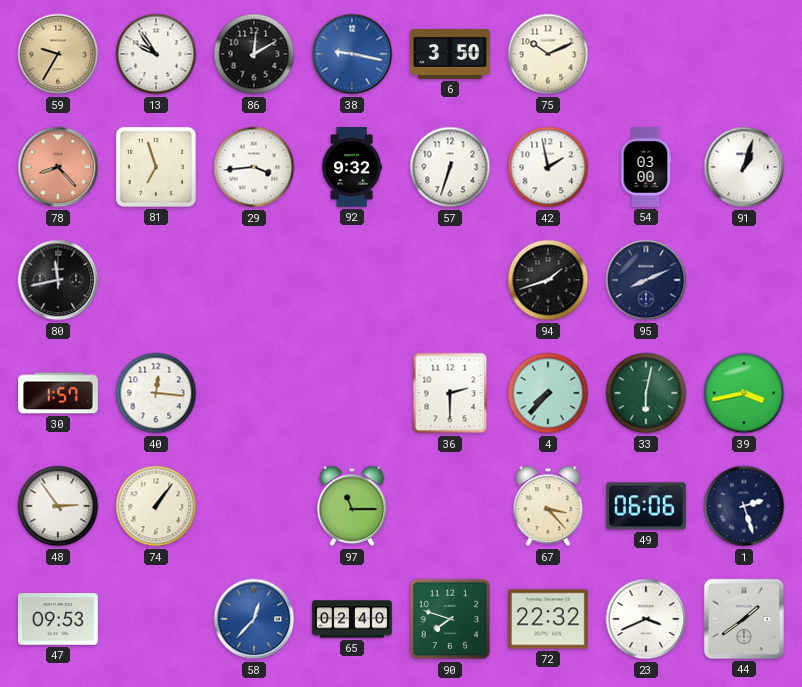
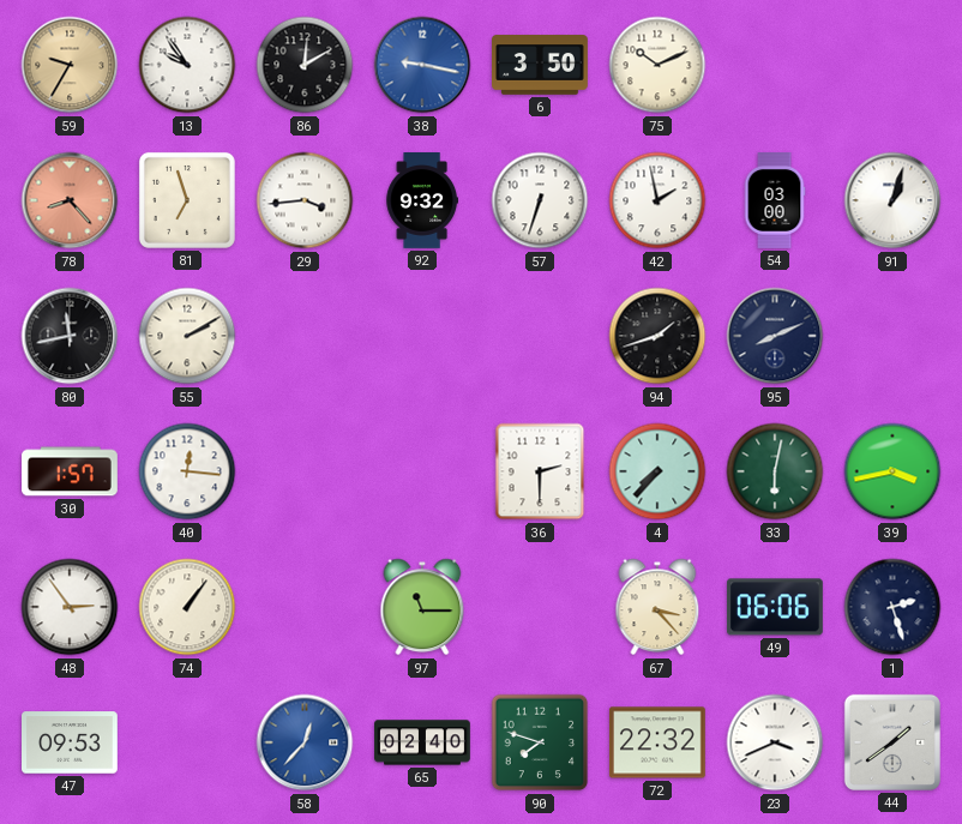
55: none -> 2:10 (187, 336)
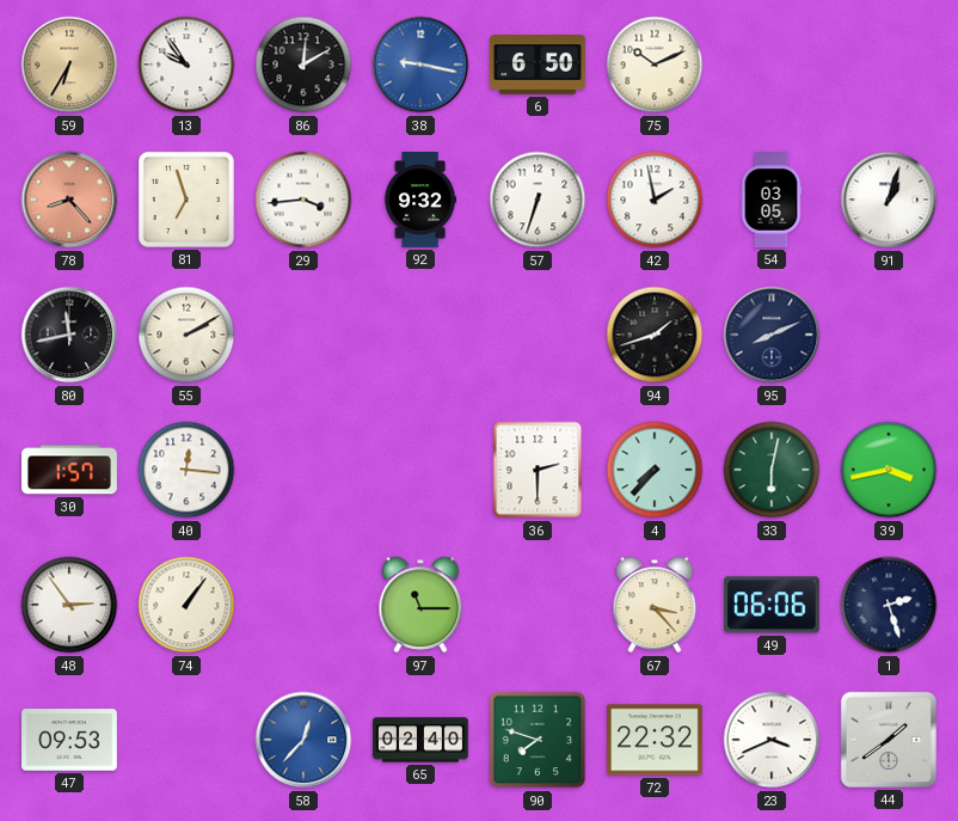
59: 9:35 -> 6:35 (69, 65)
6: 3:50 -> 6:50 (539, 65)
54: 03:00 -> 03:05 (772, 201)
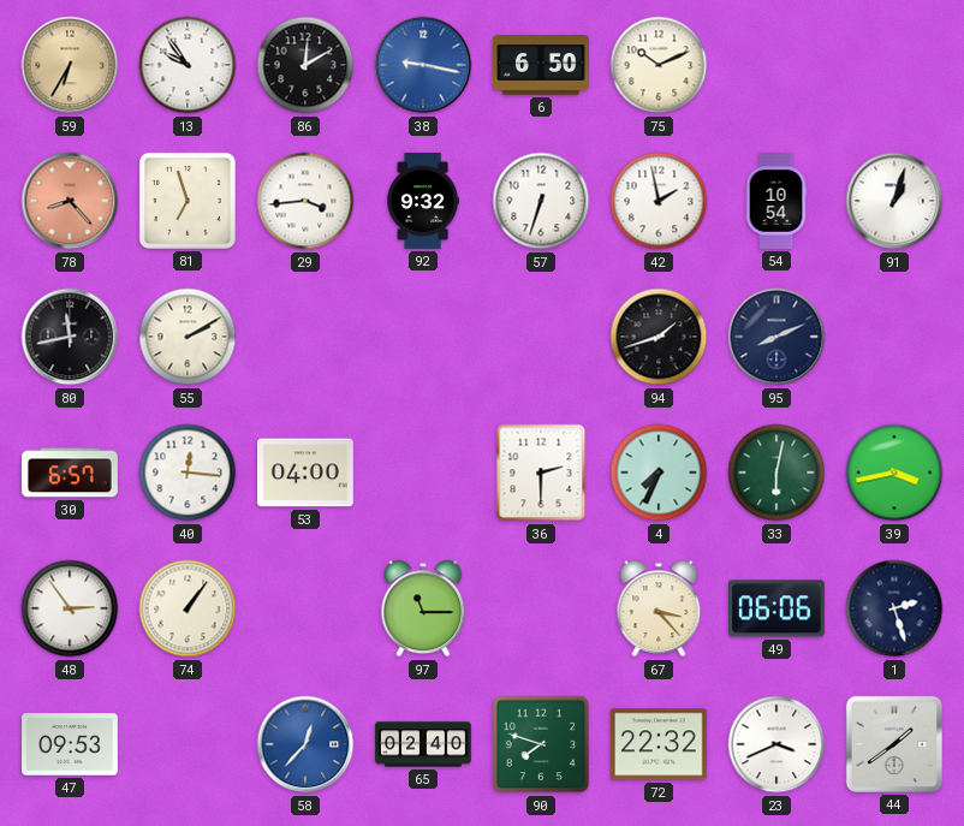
54: 03:05 -> 10:54 (776, 202)
30: 1:57 -> 6:57 (71, 473)
53: none -> 04:00 (305, 473)
4: 7:37 -> 7:34 (659, 473)
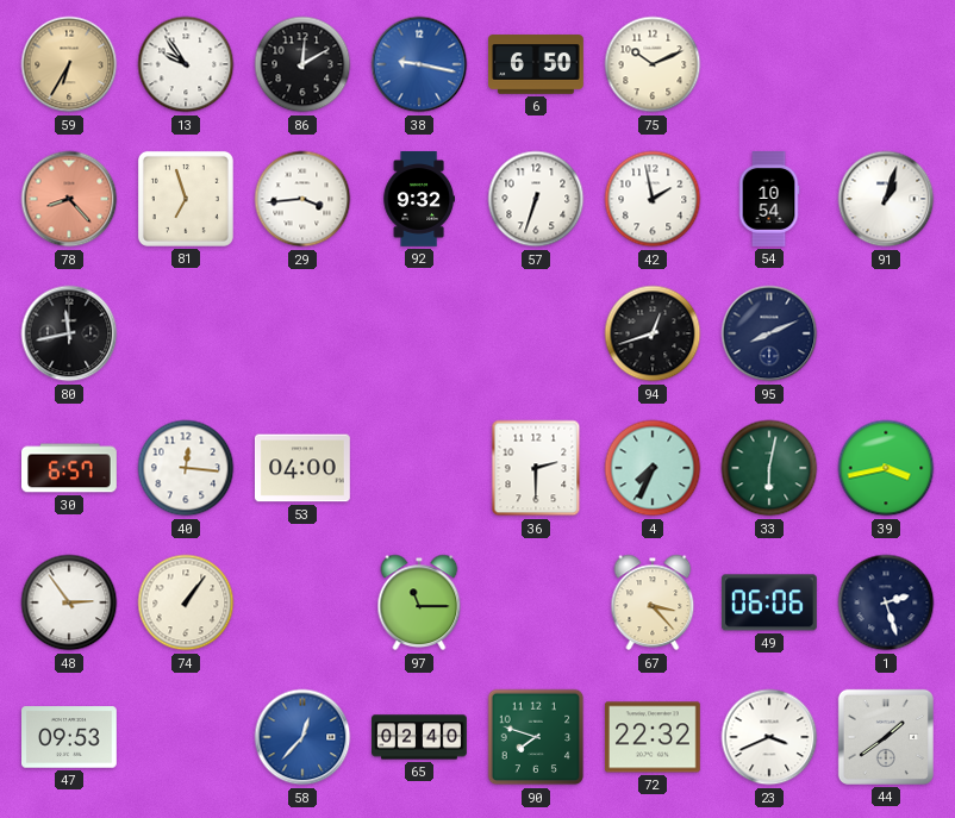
55: 2:10 -> none (188, 337)
94: 1:42 -> 12:42 (653, 333)
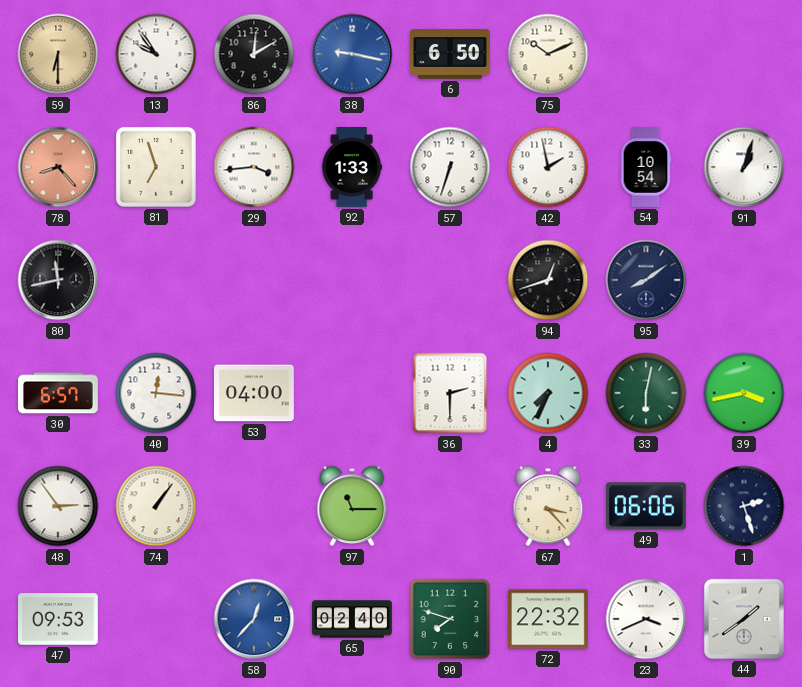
59: 6:35 -> 6:30 (58, 54)
92: 9:32 -> 1:33 (351, 168)
95: 8:11 -> 8:09 (646, 280)
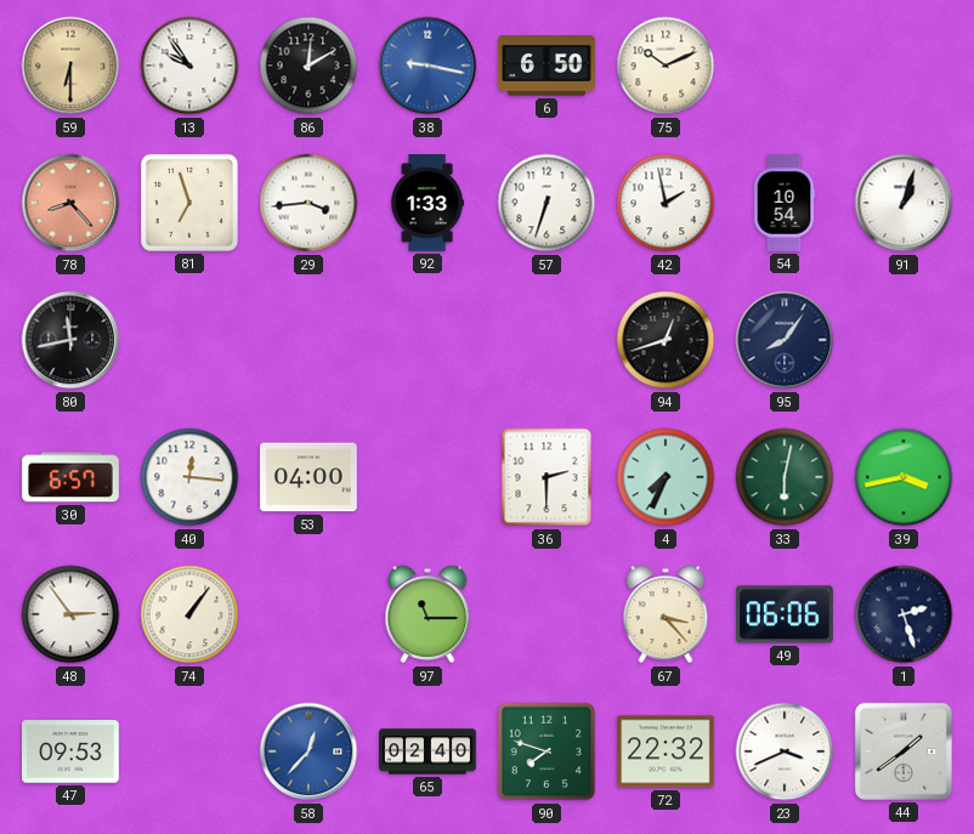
95: 8:09 -> 8:06 (785, 340)
